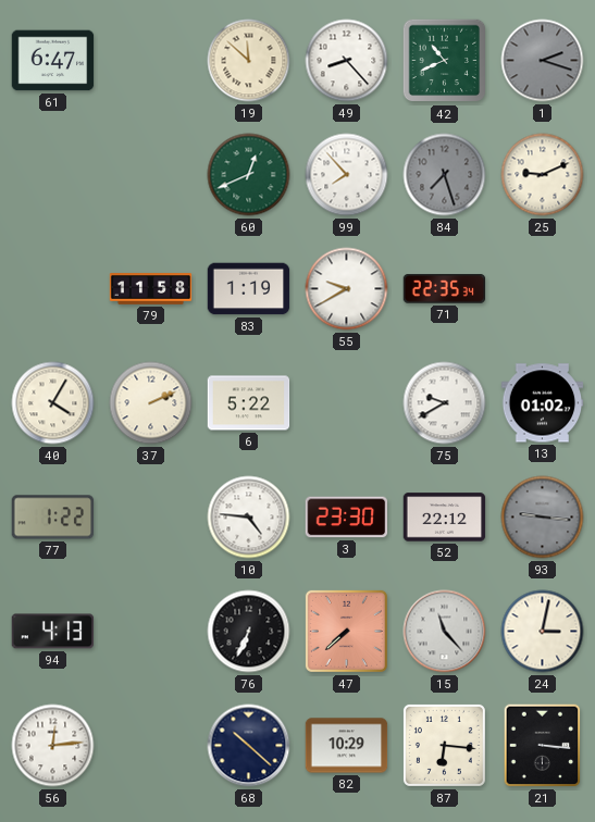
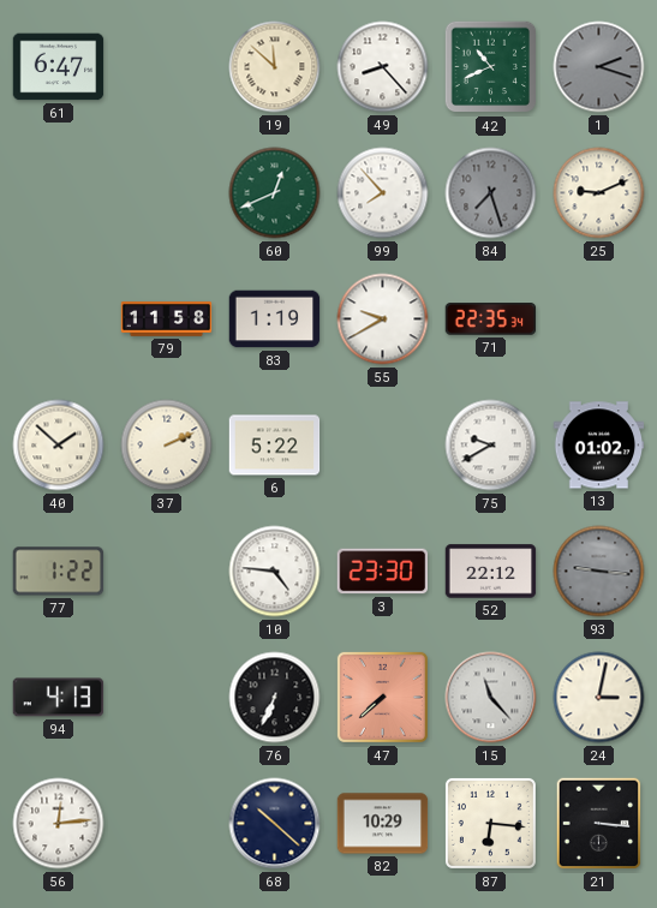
40: 4:05 -> 1:52 (59, 446)
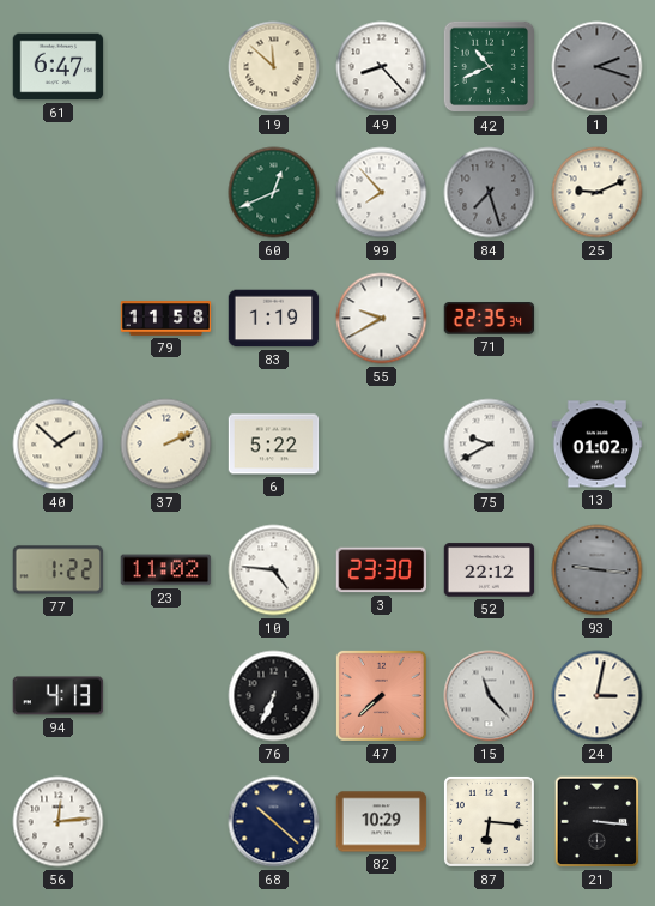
23: none -> 11:02 (166, 570)
